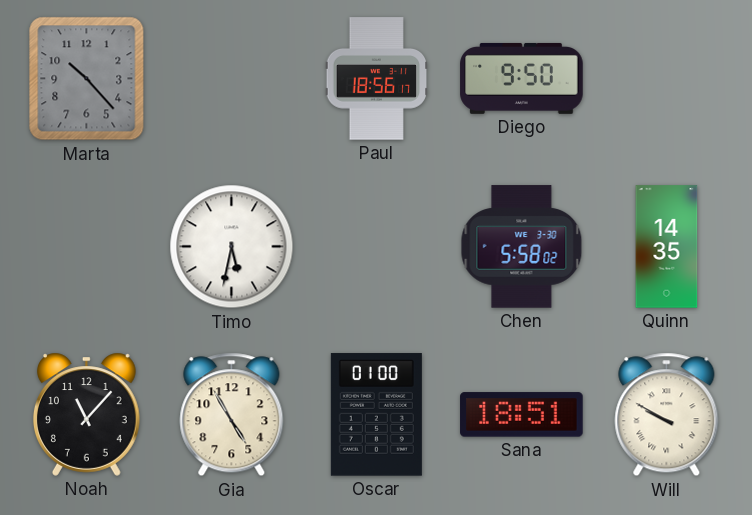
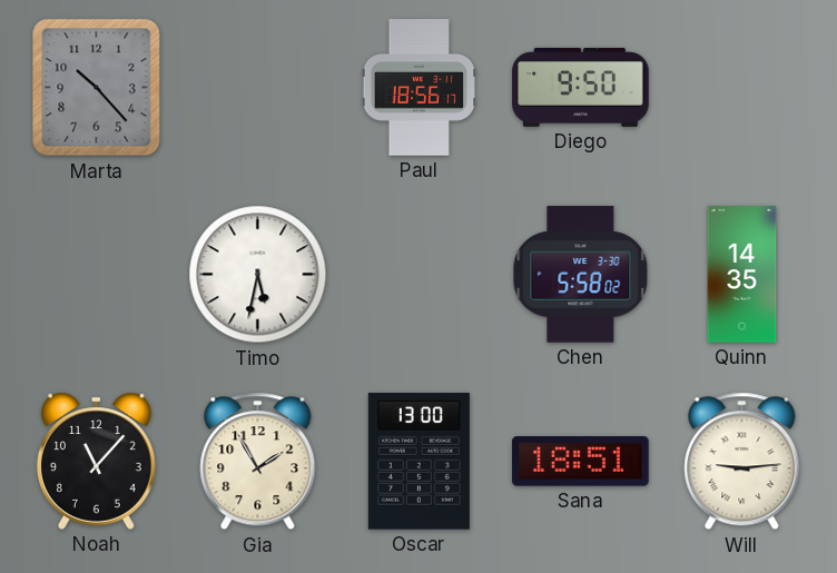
Gia: 4:55 -> 1:55 (258, 462)
Oscar: 01:00 -> 13:00 (418, 462)
Will: 9:50 -> 9:14 (742, 462)
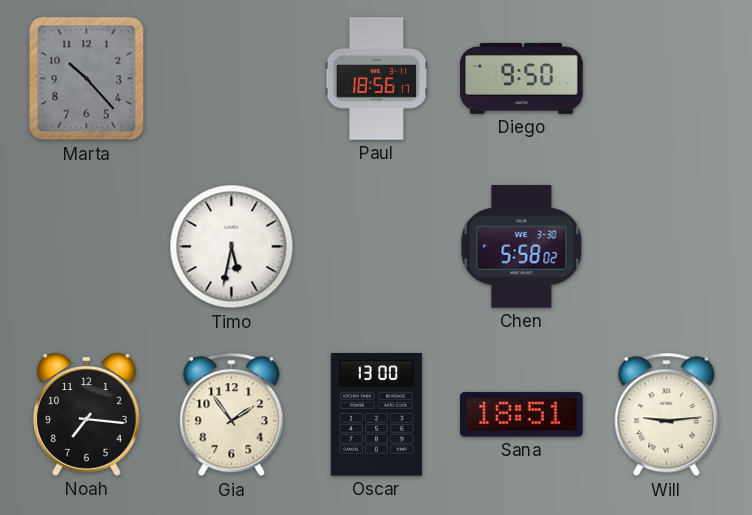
Quinn: 14:35 -> none (742, 275)
Noah: 11:07 -> 7:16 (87, 414)
Gia: 1:55 -> 1:54 (232, 415)
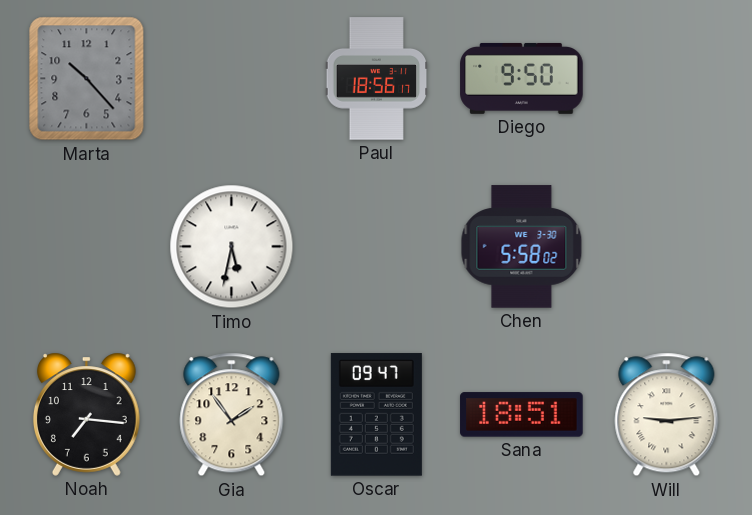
Oscar: 13:00 -> 09:47 (376, 415)
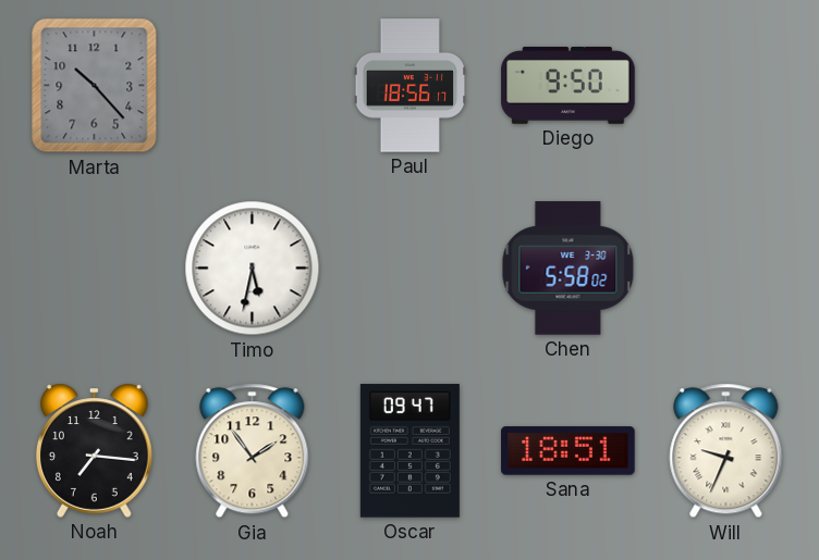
Will: 9:14 -> 9:34 (726, 451)
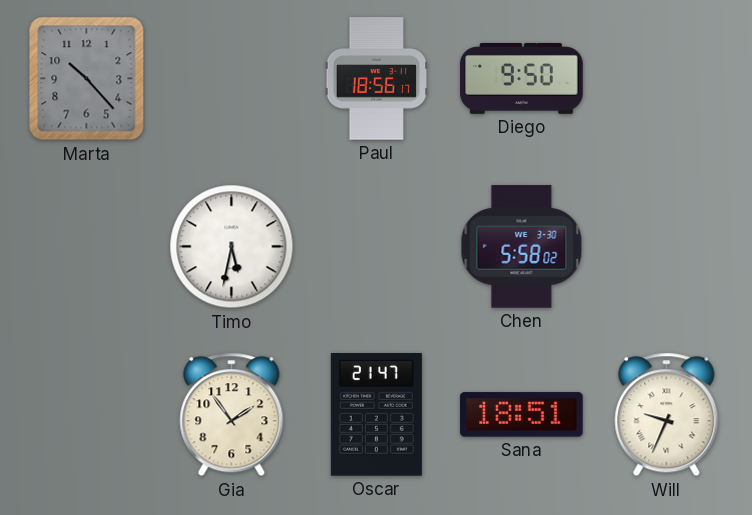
Noah: 7:16 -> none (95, 450)
Oscar: 09:47 -> 21:47 (376, 415)
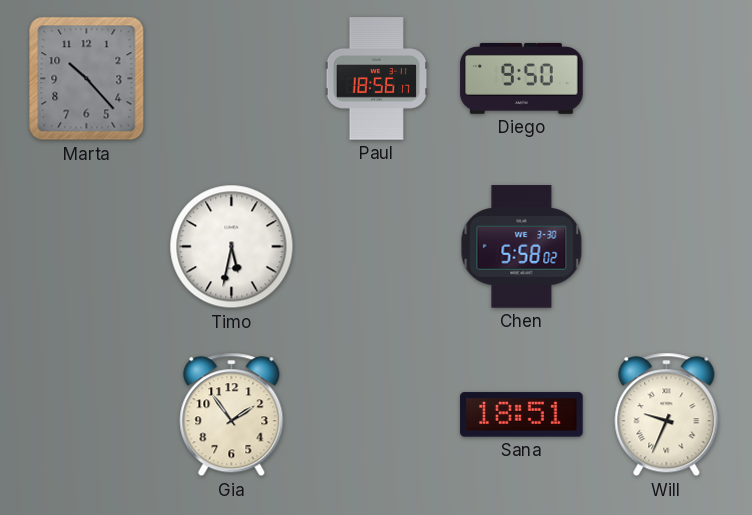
Oscar: 21:47 -> none (376, 415)
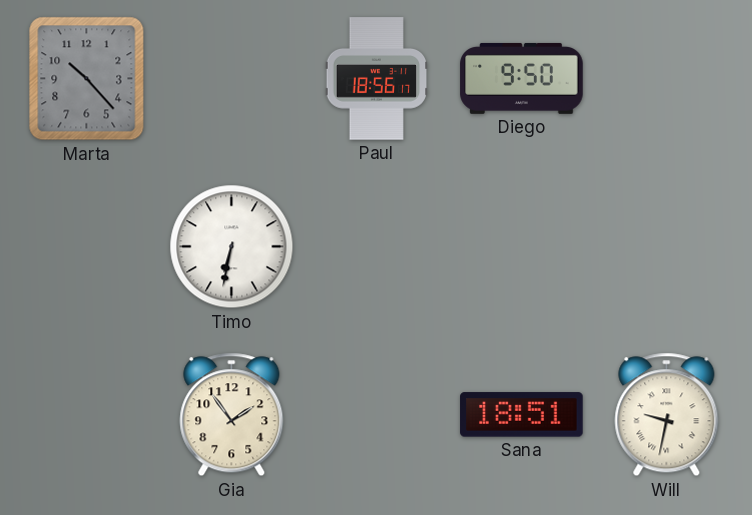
Timo: 5:32 -> 6:32 (232, 247)
Chen: 5:58 -> none (522, 247)
Will: 9:34 -> 9:32 (667, 415)
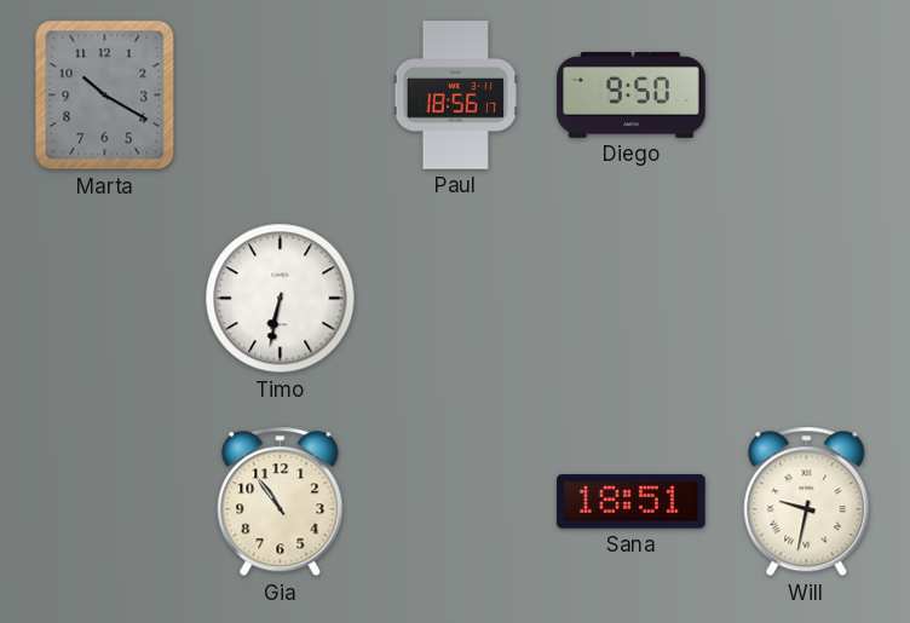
Marta: 10:23 -> 10:20 (105, 96)
Gia: 1:54 -> 10:54 (281, 502)
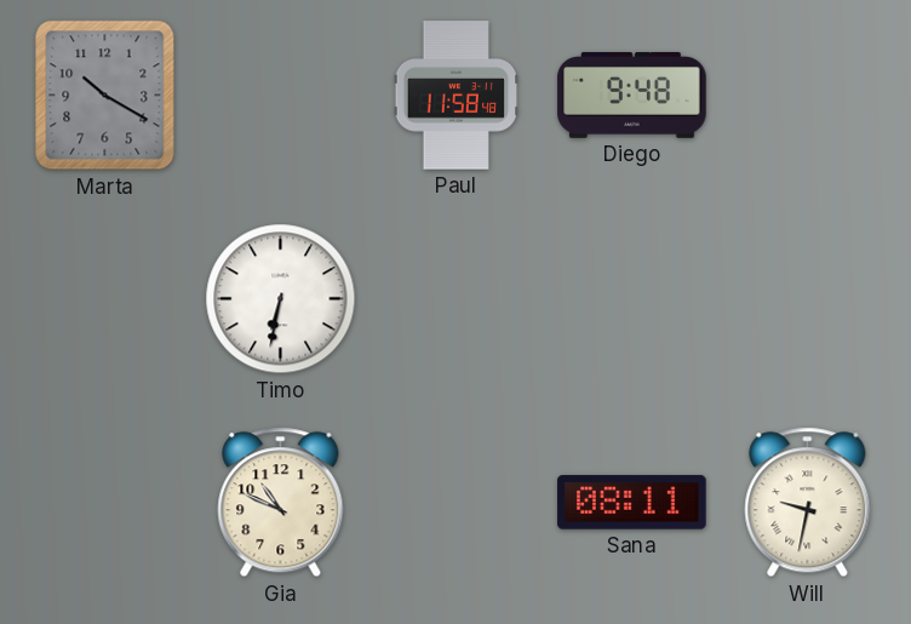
Paul: 18:56 -> 11:58 (457, 96)
Diego: 9:50 -> 9:48 (632, 95)
Gia: 10:54 -> 10:49 (281, 503)
Sana: 18:51 -> 08:11 (632, 503)
